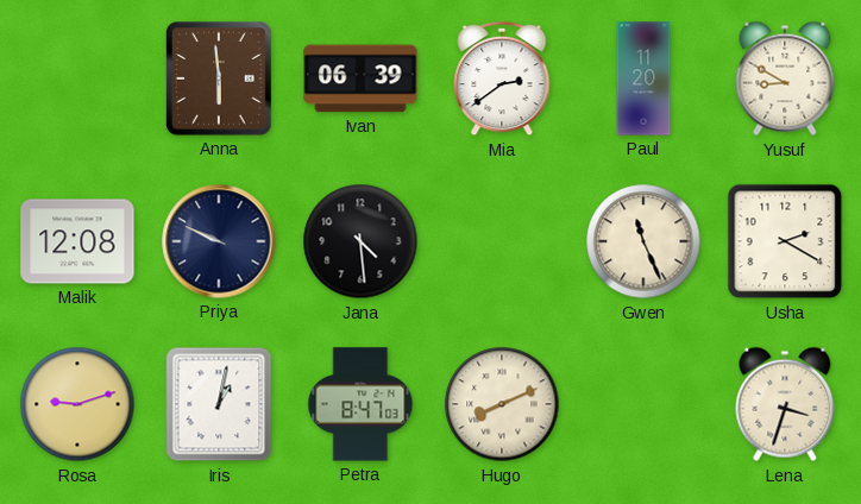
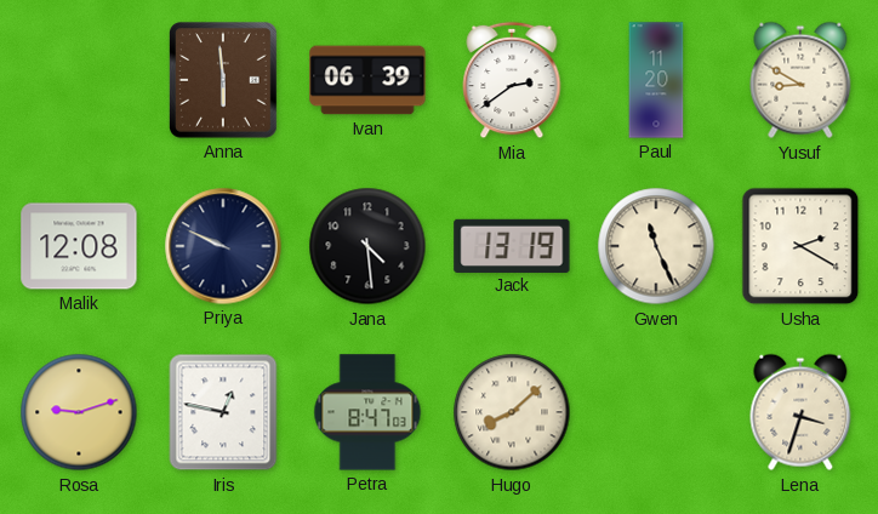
Jack: none -> 13:19 (512, 245)
Iris: 1:02 -> 12:47 (223, 412)
Hugo: 8:11 -> 8:08 (512, 412)
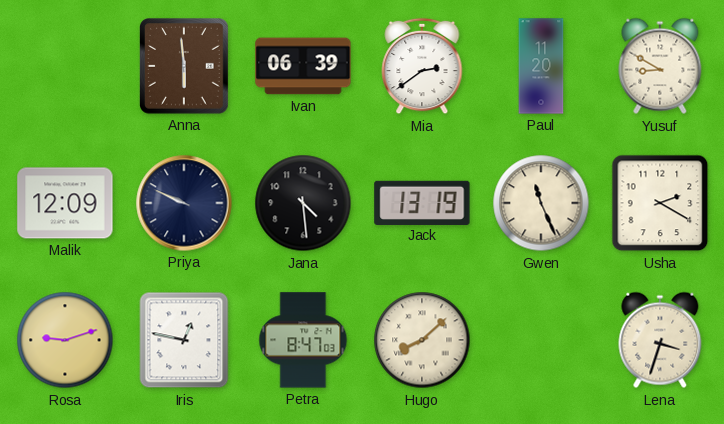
Malik: 12:08 -> 12:09 (65, 203)
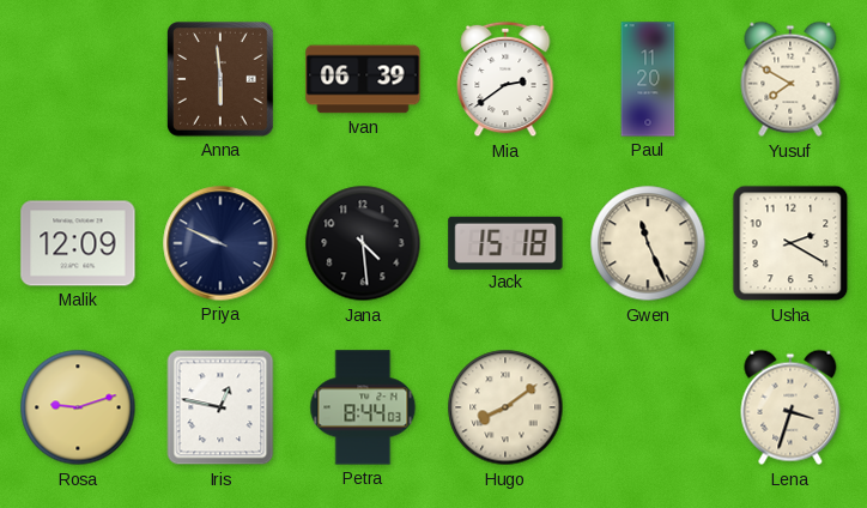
Yusuf: 8:50 -> 7:50 (790, 79)
Jack: 13:19 -> 15:18 (505, 242)
Petra: 8:47 -> 8:44 (363, 407)
Hugo: 8:08 -> 8:09 (505, 407)
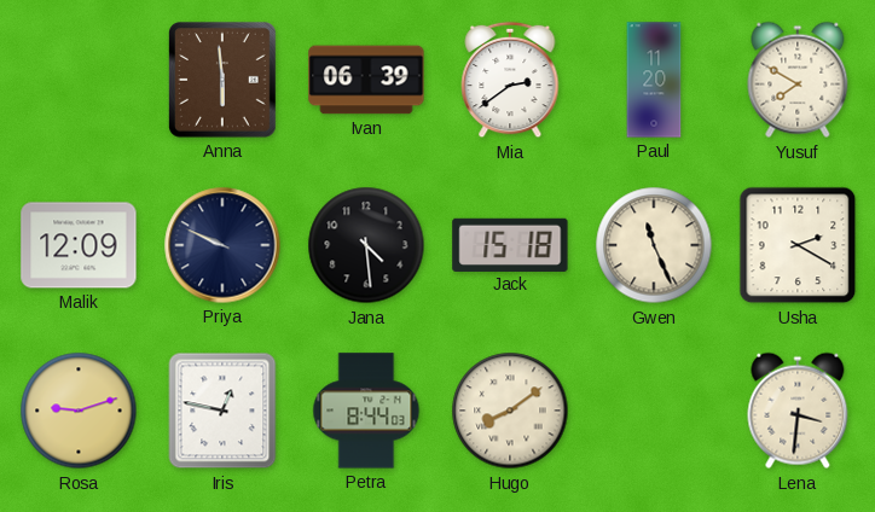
Lena: 3:33 -> 3:31 (798, 411)
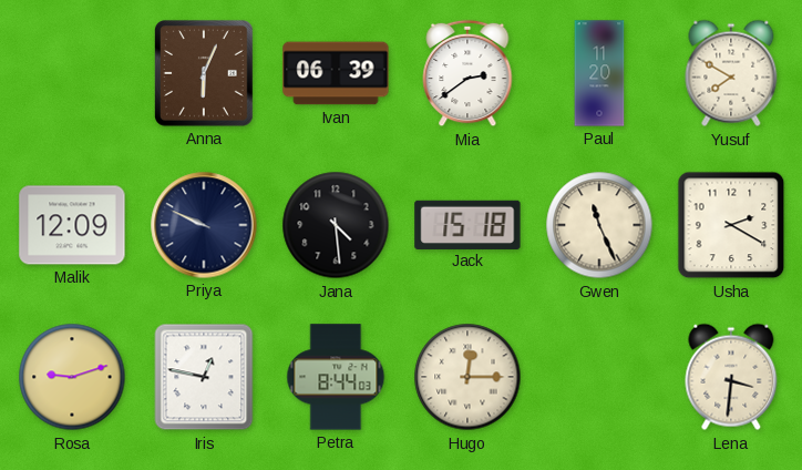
Anna: 5:59 -> 6:04 (205, 74)
Hugo: 8:09 -> 12:15 (467, 377)
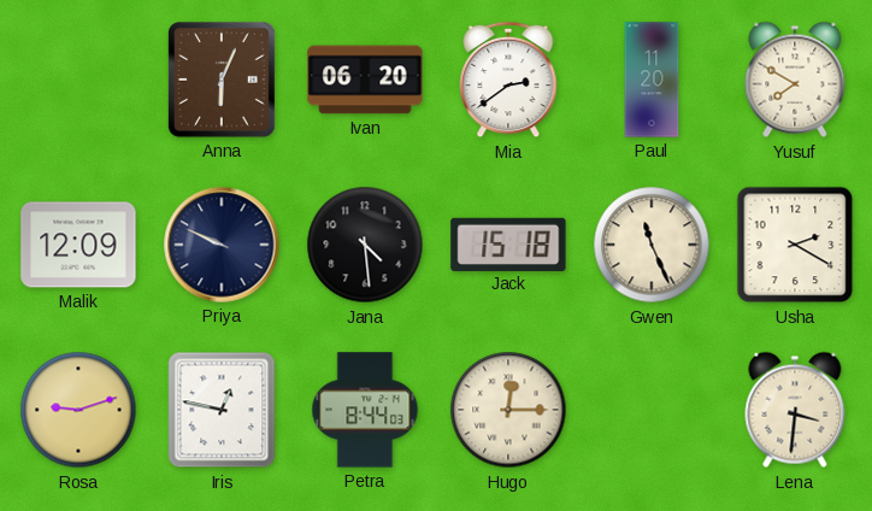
Ivan: 06:39 -> 06:20 (365, 80)
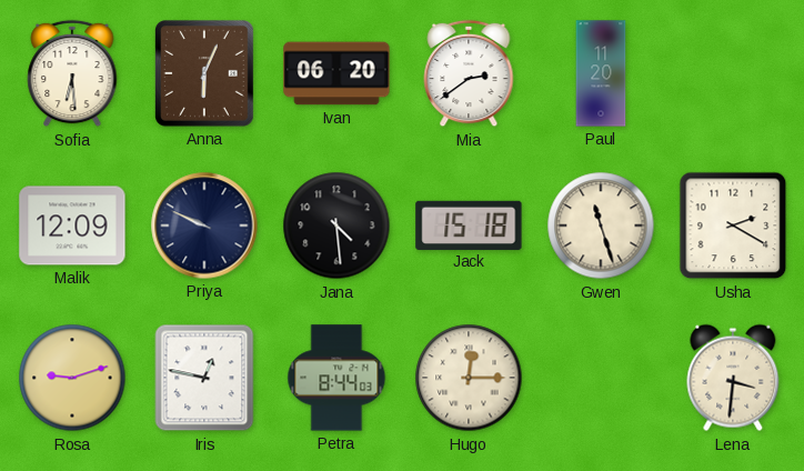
Sofia: none -> 6:29 (72, 73)
Yusuf: 7:50 -> none (795, 80)
Gwen: 11:26 -> 11:27 (601, 226)
